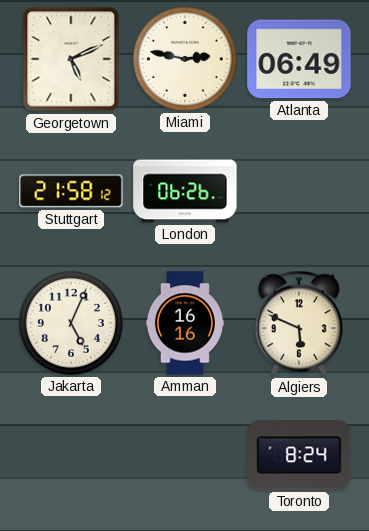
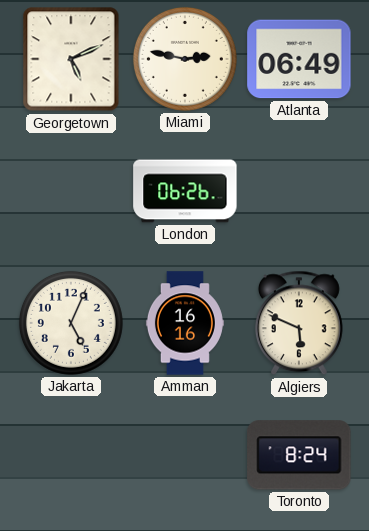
Stuttgart: 21:58 -> none (71, 191)
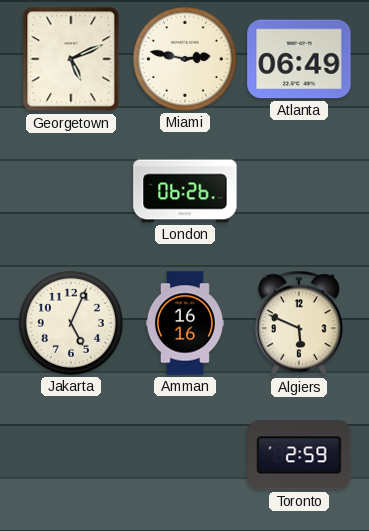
Toronto: 8:24 -> 2:59 (299, 455)
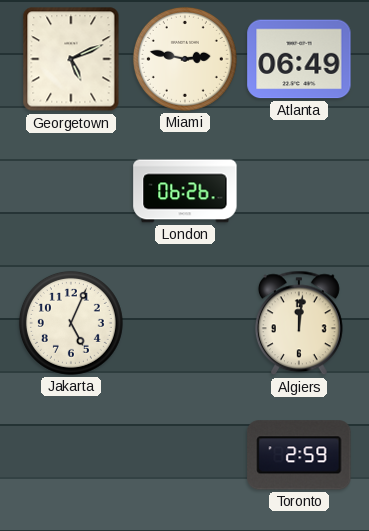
Amman: 16:16 -> none (185, 323)
Algiers: 5:49 -> 12:01 (299, 323)
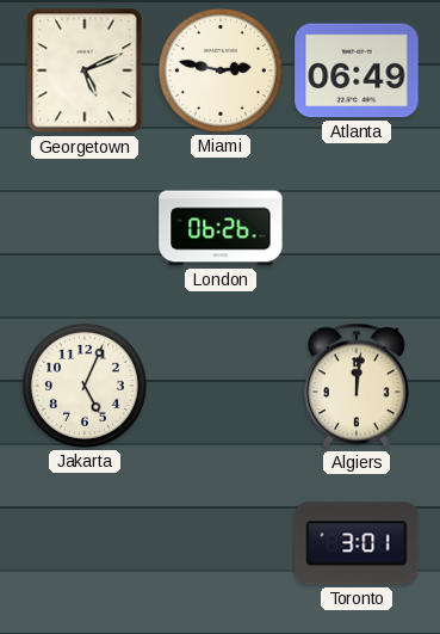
Toronto: 2:59 -> 3:01 (357, 543)
